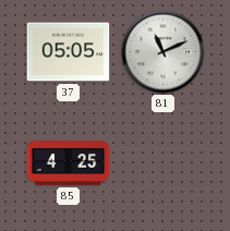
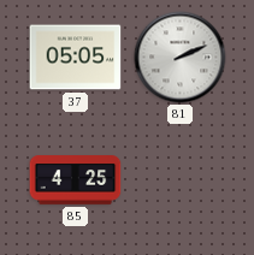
81: 11:11 -> 2:11 (181, 58)
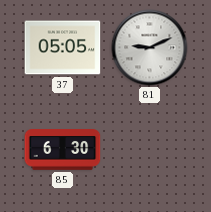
81: 2:11 -> 9:11 (150, 48)
85: 4:25 -> 6:30 (63, 150)
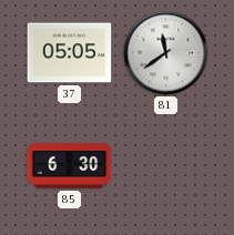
81: 9:11 -> 11:39 (166, 53)
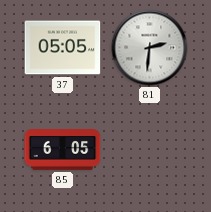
81: 11:39 -> 2:31 (150, 48)
85: 6:30 -> 6:05 (63, 150)
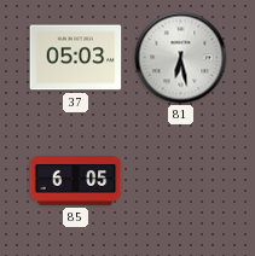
37: 05:05 -> 05:03 (76, 58)
81: 2:31 -> 6:28 (181, 58)
